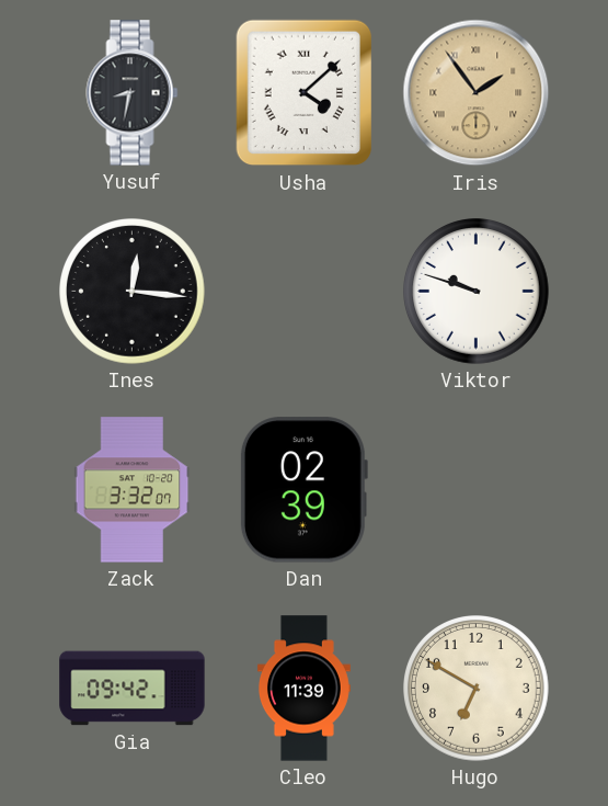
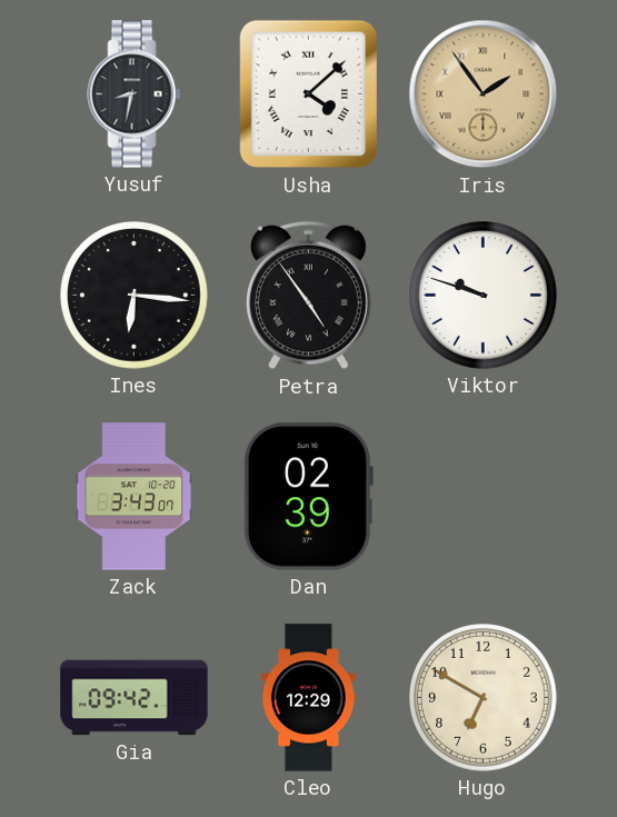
Ines: 12:16 -> 6:16 (135, 296)
Petra: none -> 4:54 (308, 296)
Zack: 3:32 -> 3:43 (135, 497)
Cleo: 11:39 -> 12:29 (308, 698)
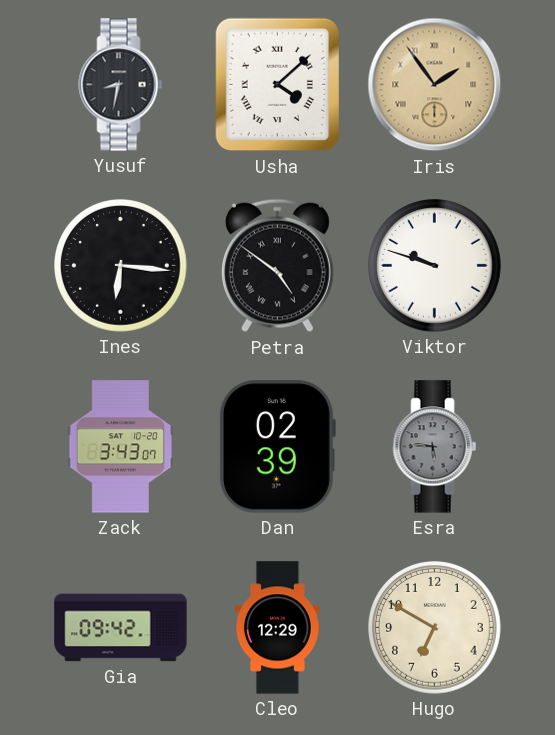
Petra: 4:54 -> 4:51 (277, 266)
Esra: none -> 5:46 (435, 447)
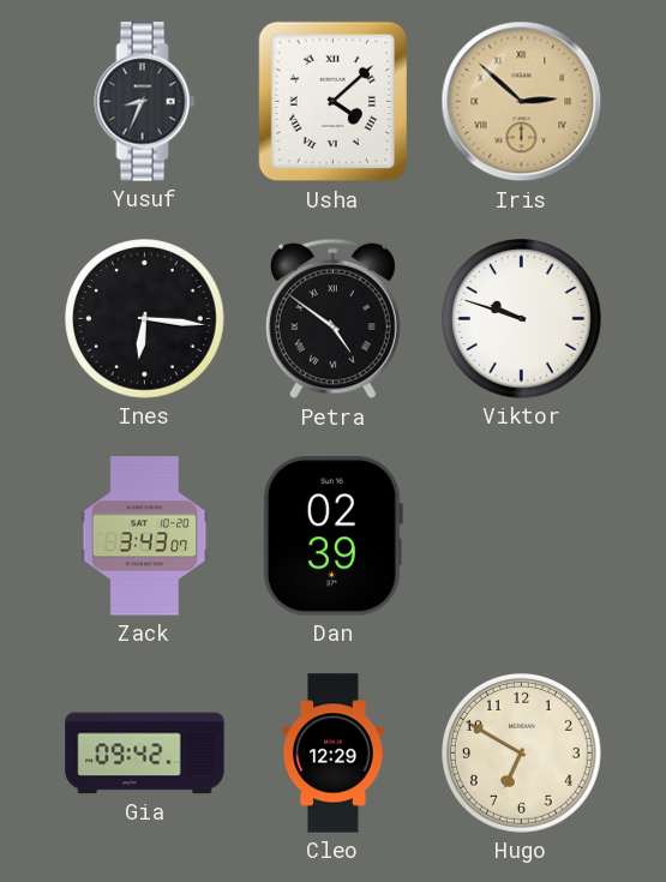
Yusuf: 8:32 -> 8:34 (145, 102)
Iris: 1:54 -> 2:52 (522, 102)
Esra: 5:46 -> none (435, 447)
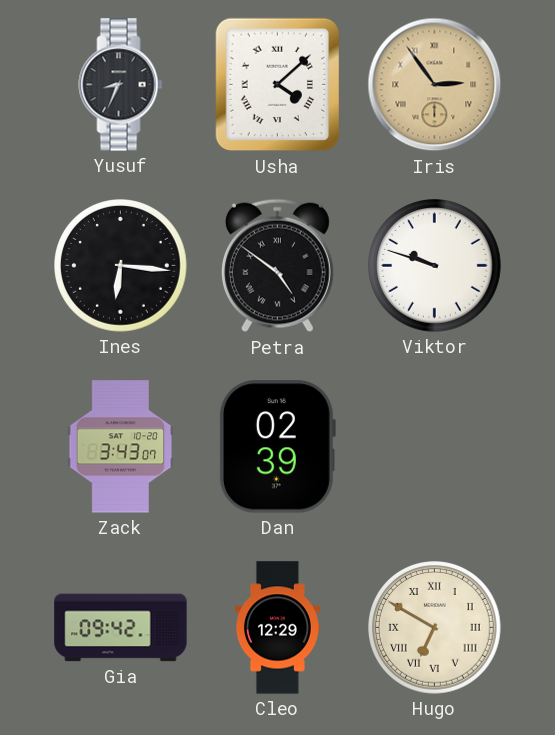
Iris: 2:52 -> 2:54 (435, 85)
Hugo numerals: Arabic -> Roman (435, 628)
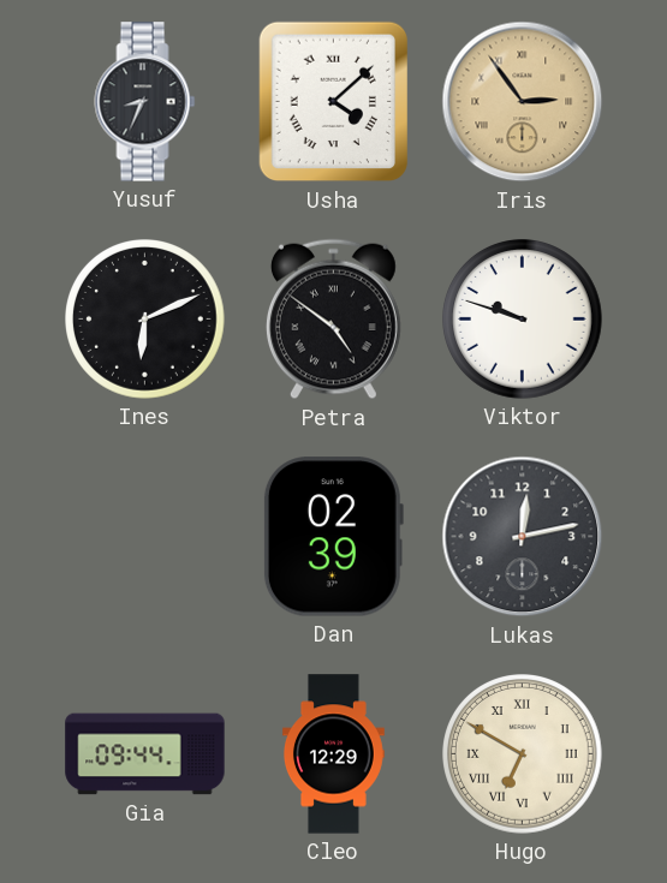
Ines: 6:16 -> 6:11 (145, 320)
Zack: 3:43 -> none (121, 447)
Lukas: none -> 12:13 (523, 537)
Gia: 09:42 -> 09:44 (145, 754)
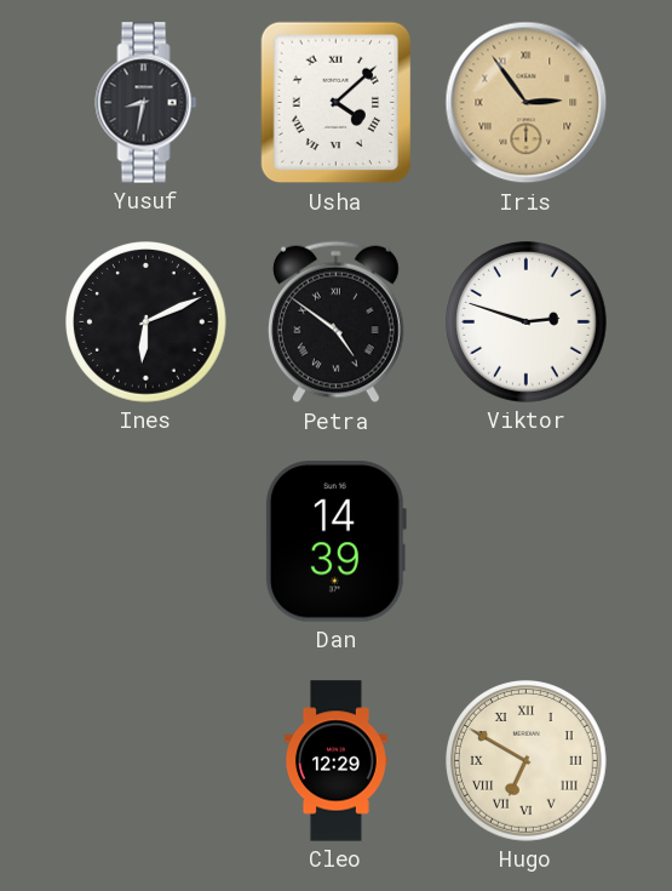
Yusuf: 8:34 -> 8:32 (147, 103)
Viktor: 9:48 -> 2:48 (527, 322)
Dan: 02:39 -> 14:39 (335, 542)
Lukas: 12:13 -> none (523, 537)
Gia: 09:44 -> none (145, 754)
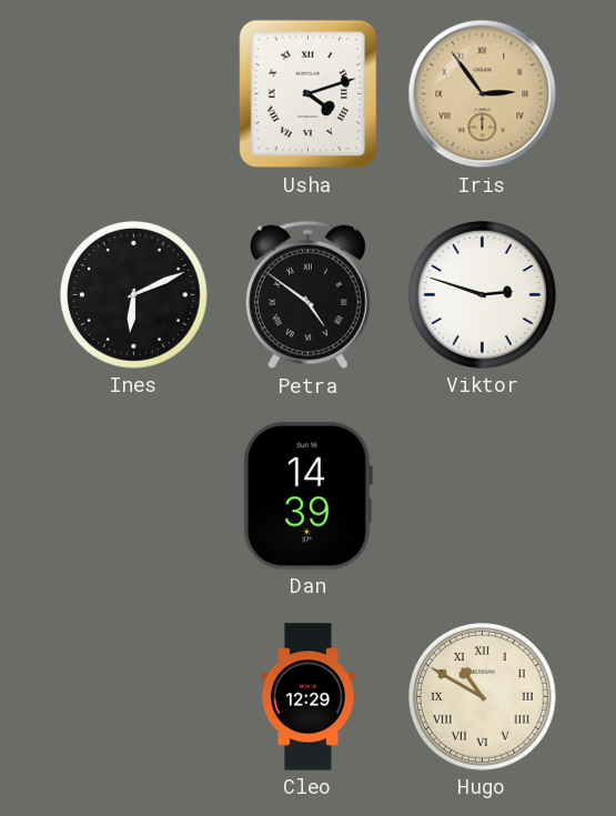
Yusuf: 8:32 -> none (147, 103)
Usha: 4:08 -> 4:12 (309, 94)
Hugo: 6:50 -> 10:50 (483, 697)
